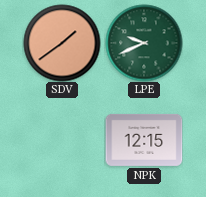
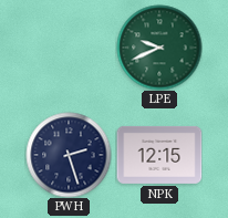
SDV: 1:39 -> none (62, 43)
PWH: none -> 2:27 (69, 155)
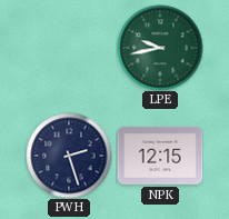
LPE: 9:41 -> 9:43 (160, 48)
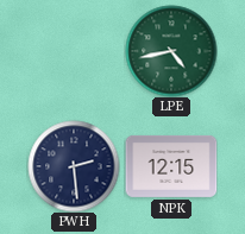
LPE: 9:43 -> 4:43 (171, 51)
PWH: 2:27 -> 2:29 (74, 166)
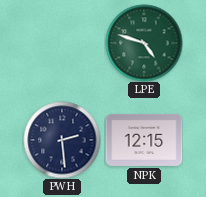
LPE: 4:43 -> 4:48 (144, 43)
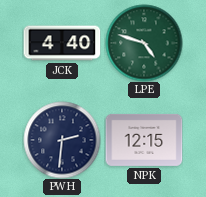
JCK: none -> 4:40 (62, 43)
PWH: 2:29 -> 2:31 (62, 140)
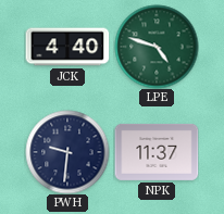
PWH: 2:31 -> 9:31 (67, 152)
NPK: 12:15 -> 11:37 (157, 152)
